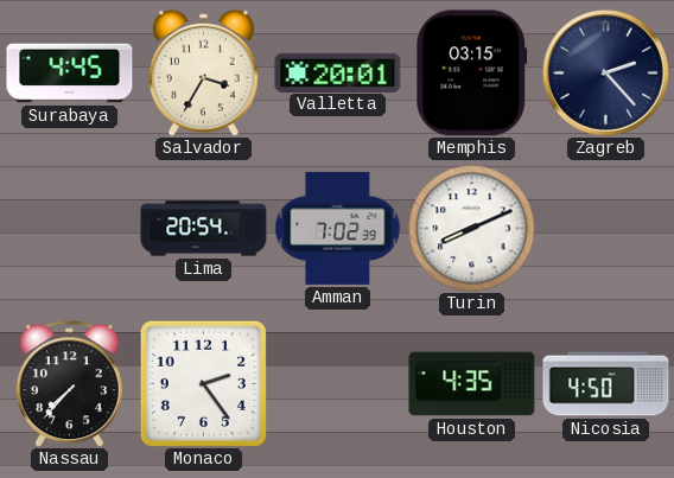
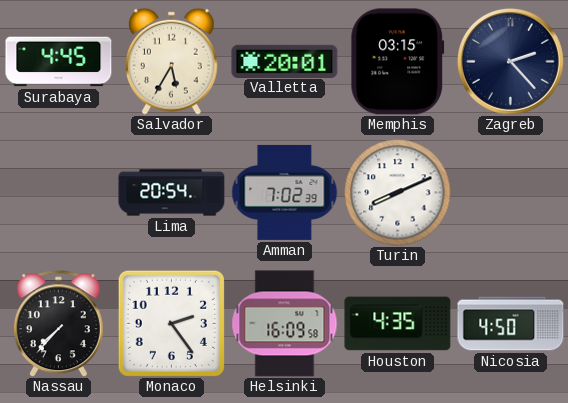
Salvador: 3:35 -> 5:35 (172, 61)
Helsinki: none -> 16:09 (285, 324)
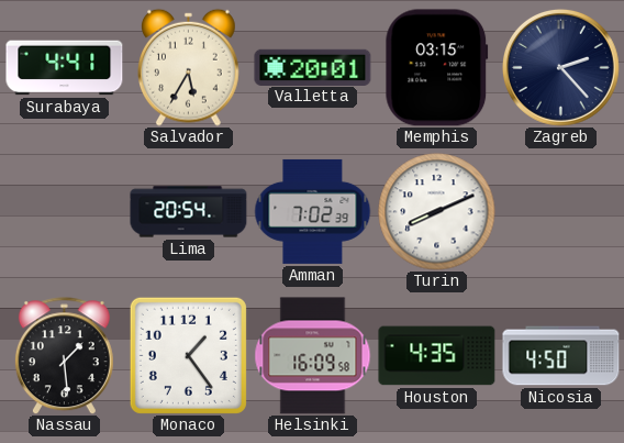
Surabaya: 4:45 -> 4:41 (65, 68)
Nassau: 7:37 -> 1:29 (64, 356)
Monaco: 2:24 -> 1:24 (188, 355)
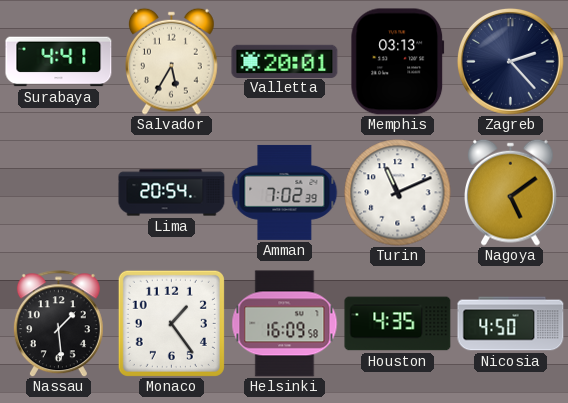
Memphis: 03:15 -> 03:13 (398, 62)
Turin: 8:11 -> 11:11 (398, 193)
Nagoya: none -> 5:09 (511, 192)
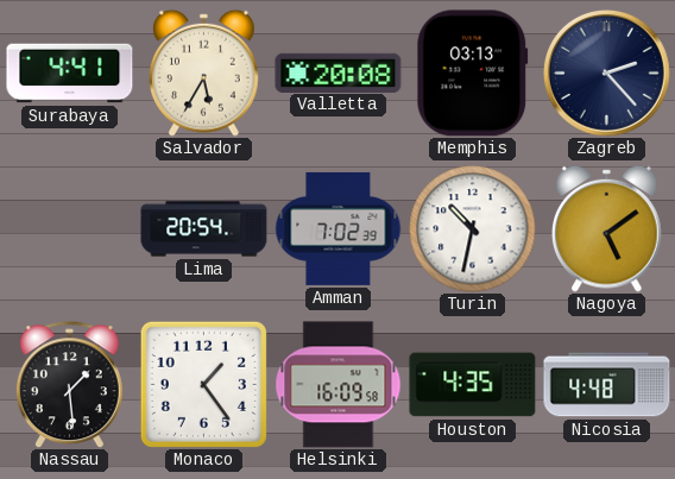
Valletta: 20:01 -> 20:08 (339, 73)
Turin: 11:11 -> 10:32 (473, 229)
Nicosia: 4:50 -> 4:48 (607, 385)
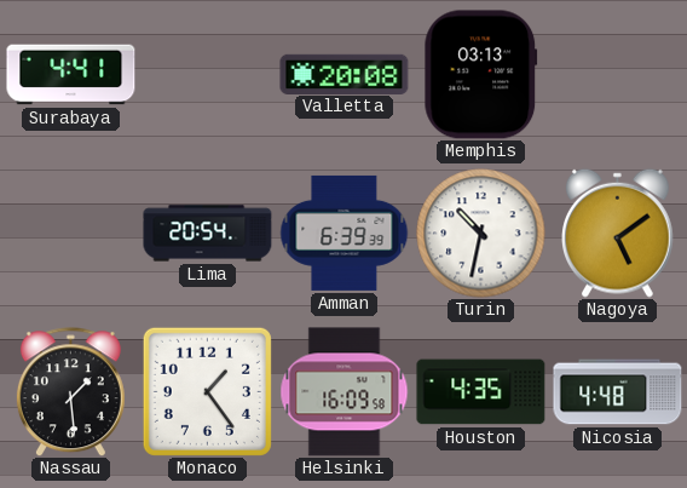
Salvador: 5:35 -> none (204, 73)
Zagreb: 2:23 -> none (606, 73)
Amman: 7:02 -> 6:39 (345, 232)
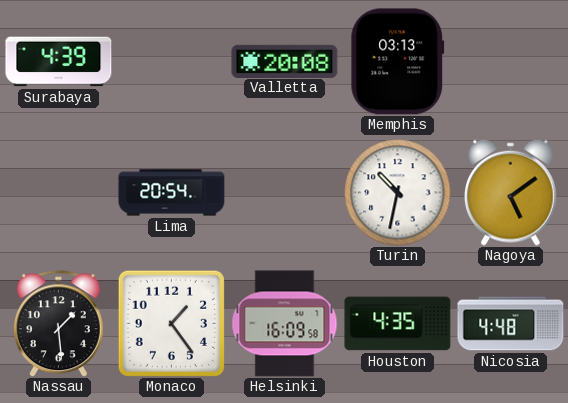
Surabaya: 4:41 -> 4:39 (59, 62)
Amman: 6:39 -> none (345, 232)
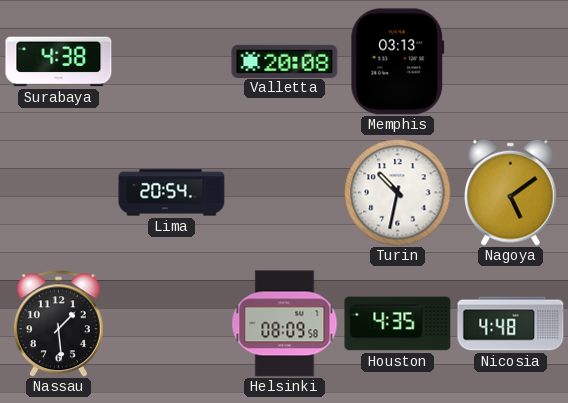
Surabaya: 4:39 -> 4:38 (59, 62)
Monaco: 1:24 -> none (171, 323)
Helsinki: 16:09 -> 08:09 (285, 324)
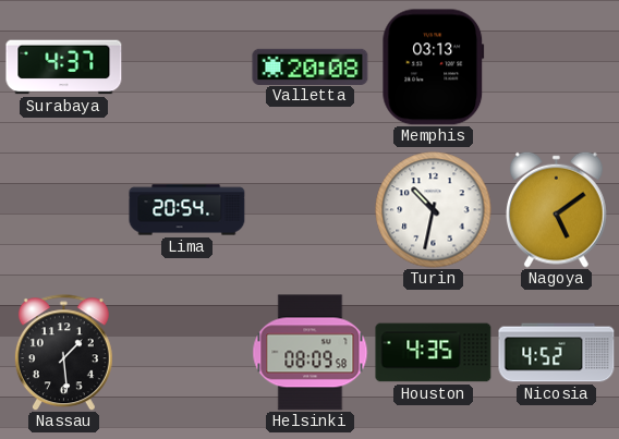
Surabaya: 4:38 -> 4:37 (64, 68)
Nicosia: 4:48 -> 4:52 (557, 353)
